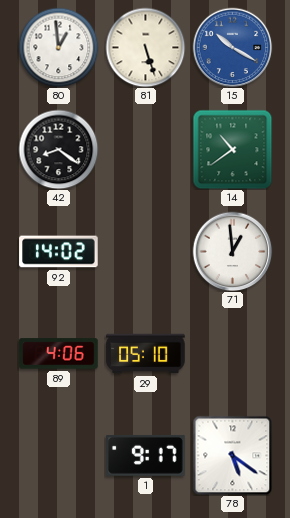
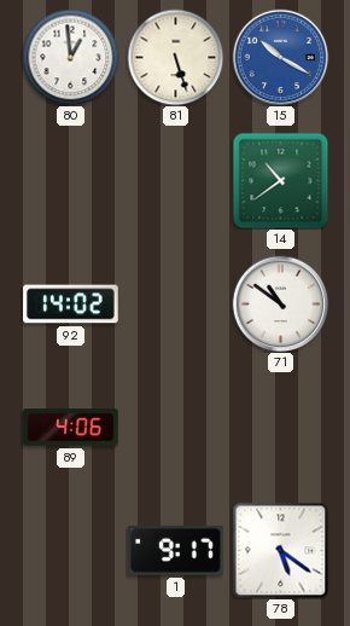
42: 8:21 -> none (58, 149)
71: 12:59 -> 10:51 (280, 303)
29: 05:10 -> none (146, 354)
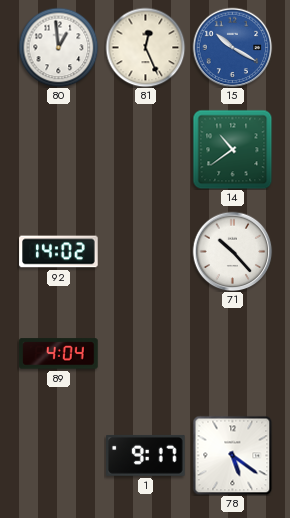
81: 5:27 -> 12:26 (145, 47)
71: 10:51 -> 10:23 (232, 251)
89: 4:06 -> 4:04 (59, 354)
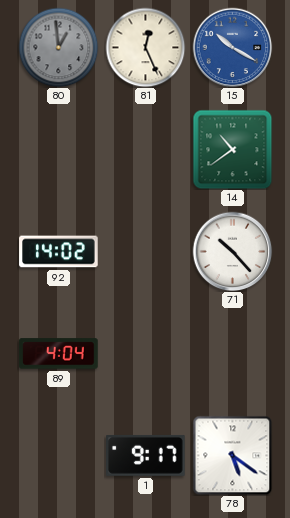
80 dial: white -> grey (58, 47)
